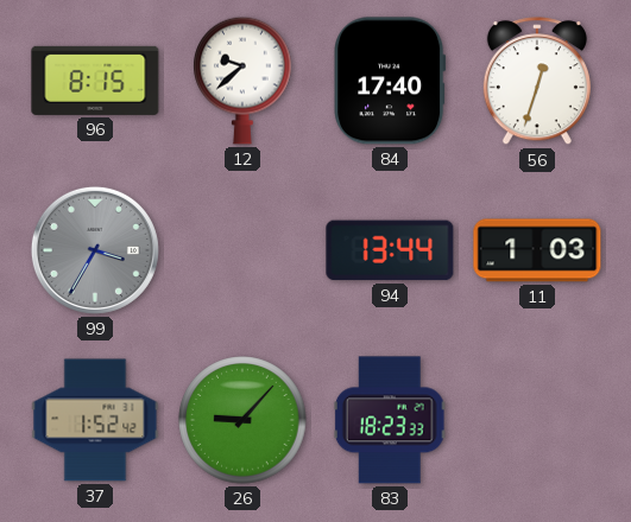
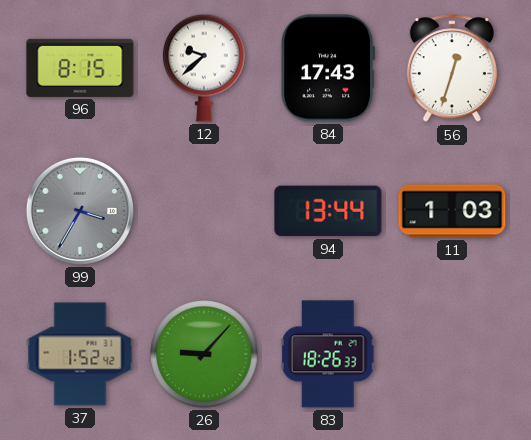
84: 17:40 -> 17:43 (328, 68)
83: 18:23 -> 18:26 (328, 354)
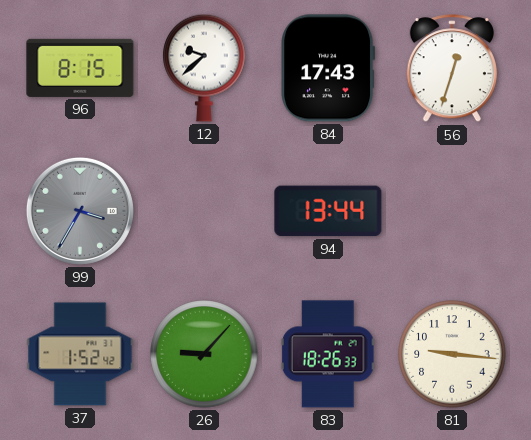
11: 1:03 -> none (452, 211)
81: none -> 9:16 (452, 354)
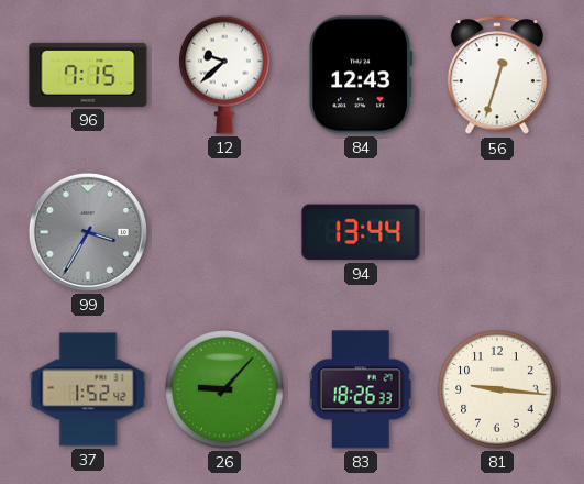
96: 8:15 -> 7:15 (88, 75)
84: 17:43 -> 12:43 (361, 75)
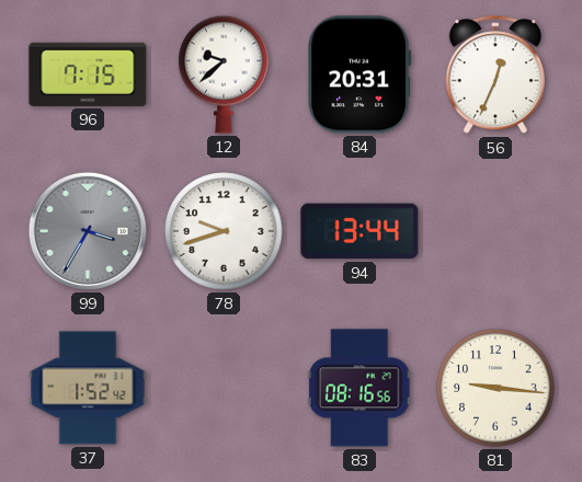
84: 12:43 -> 20:31 (360, 74)
56: 12:33 -> 12:34 (495, 76)
78: none -> 9:42 (224, 231)
26: 9:07 -> none (224, 389)
83: 18:26 -> 08:16 (360, 388)
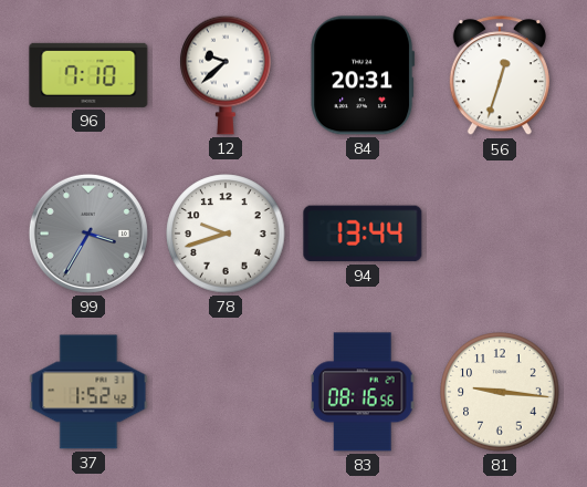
96: 7:15 -> 7:10 (88, 75)
56: 12:34 -> 12:33 (500, 76)
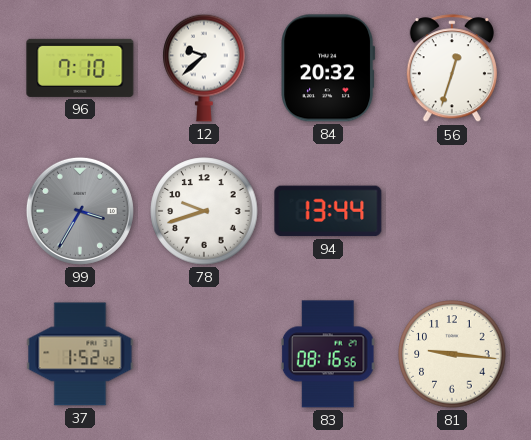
84: 20:31 -> 20:32 (328, 68)
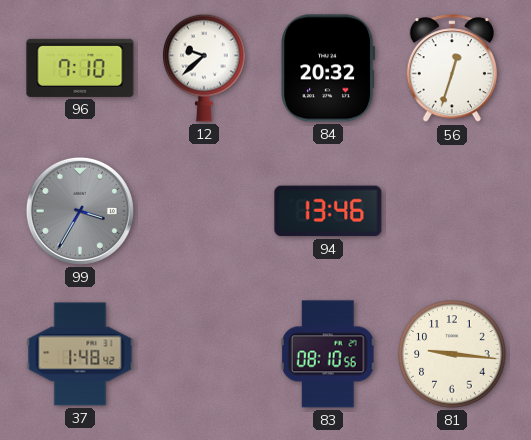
78: 9:42 -> none (204, 211)
94: 13:44 -> 13:46 (328, 211)
37: 1:52 -> 1:48 (80, 354)
83: 08:16 -> 08:10 (328, 354)
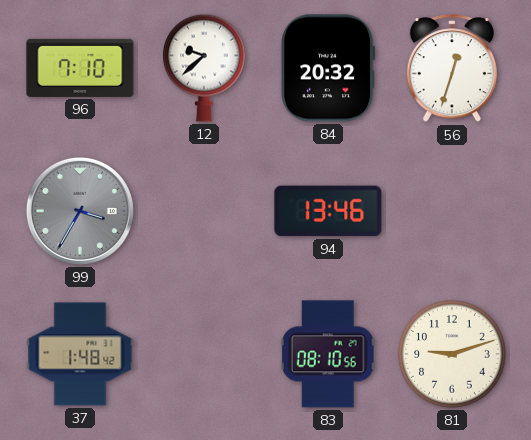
81: 9:16 -> 9:12 (452, 354)
